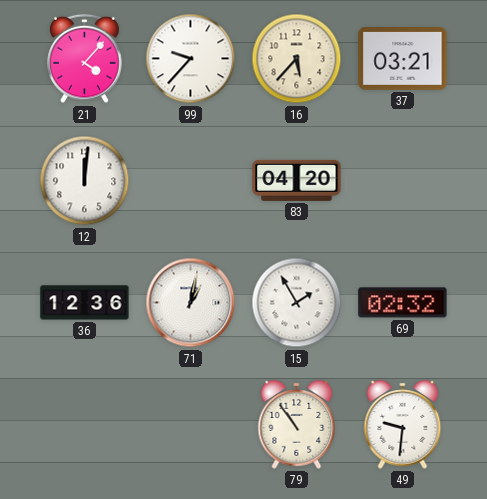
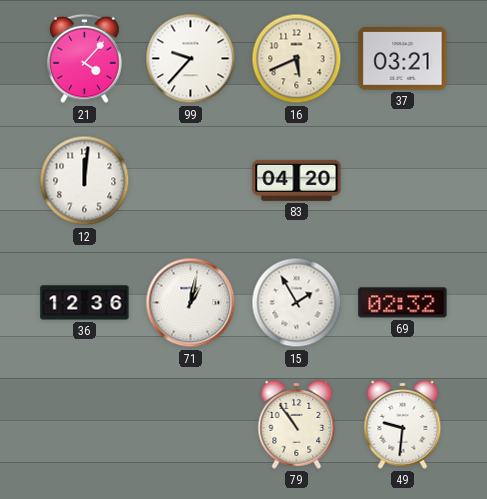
16: 5:37 -> 5:41 (297, 59)
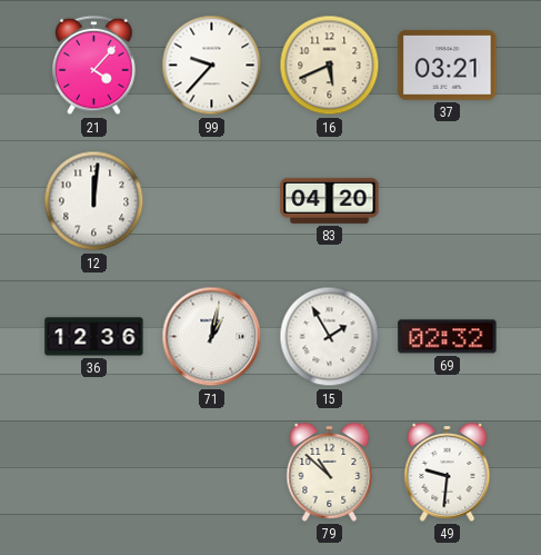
79: 10:54 -> 10:52 (330, 473)
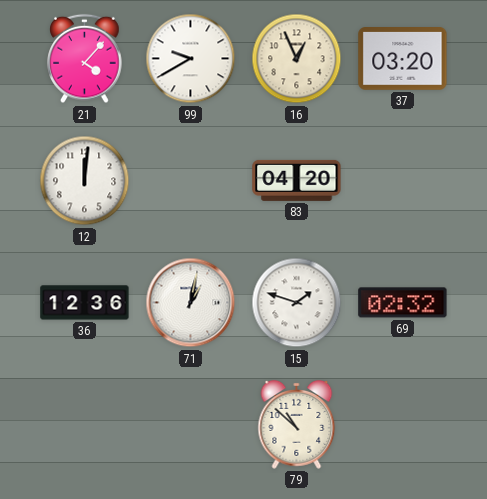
99: 9:37 -> 9:40 (191, 59)
16: 5:41 -> 12:56 (297, 59)
37: 03:21 -> 03:20 (403, 59)
15: 1:55 -> 1:48 (297, 303)
49: 9:31 -> none (448, 473)
